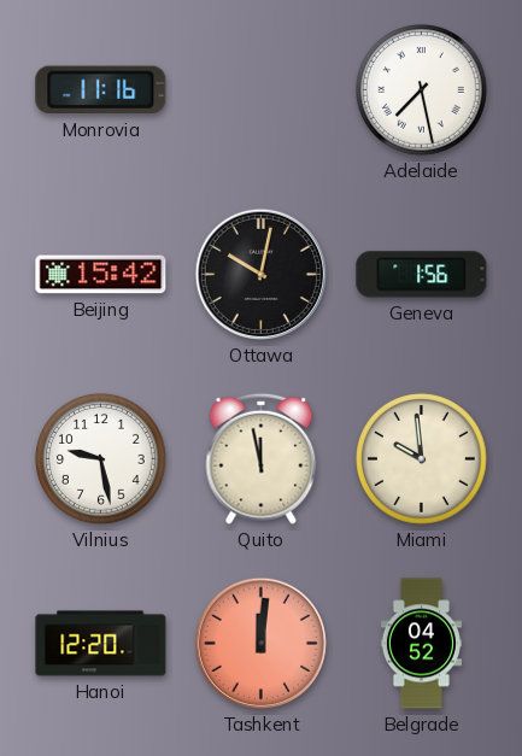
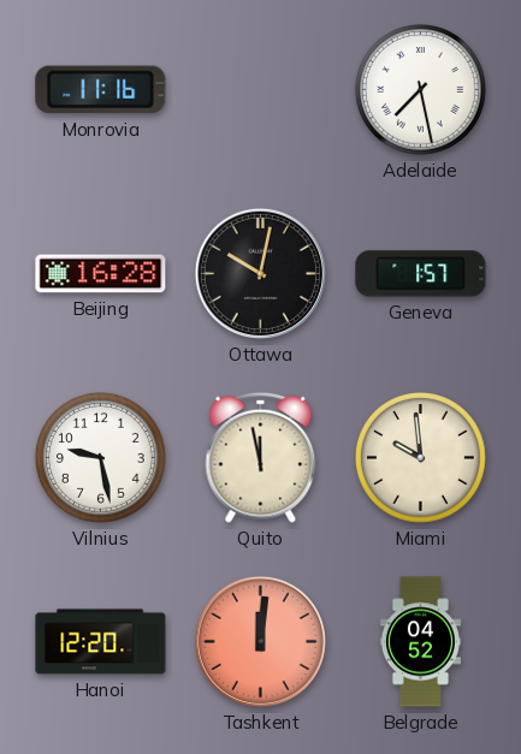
Beijing: 15:42 -> 16:28 (101, 274)
Geneva: 1:56 -> 1:57 (421, 274)
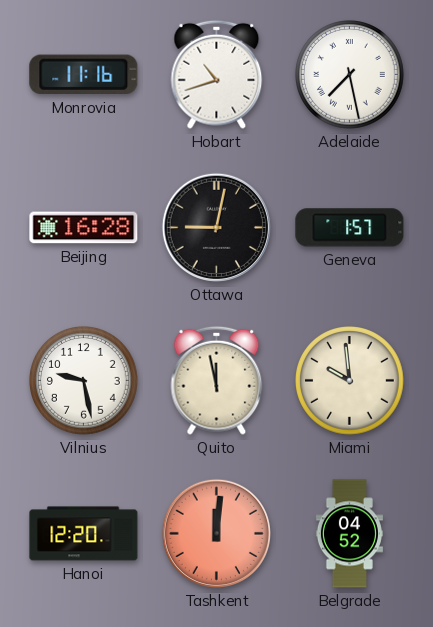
Hobart: none -> 10:42 (217, 74)
Ottawa: 10:02 -> 9:02 (216, 227)
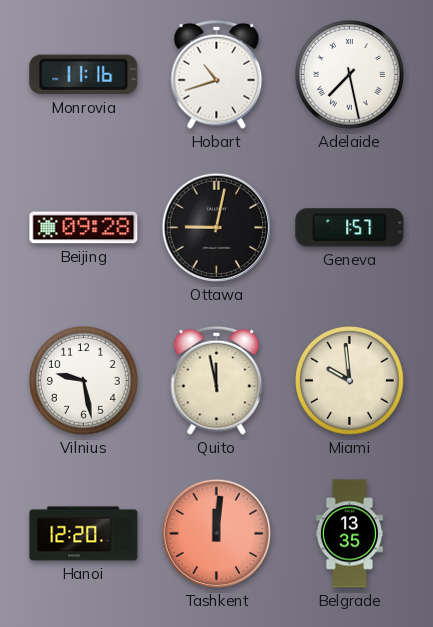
Beijing: 16:28 -> 09:28 (84, 228)
Belgrade: 04:52 -> 13:35 (349, 534)
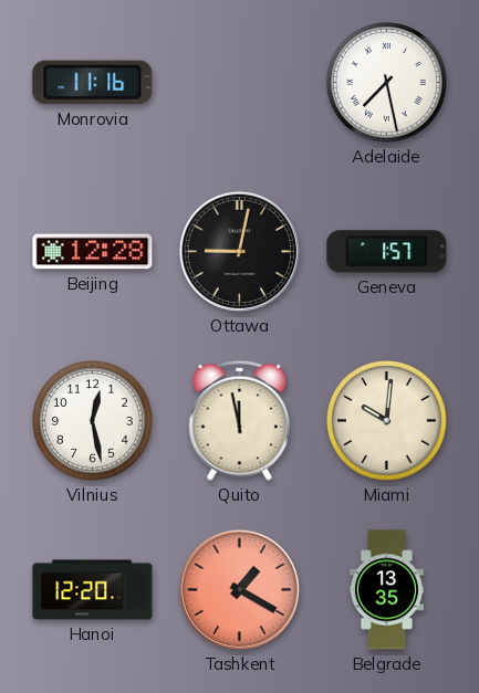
Hobart: 10:42 -> none (217, 74)
Beijing: 09:28 -> 12:28 (93, 252)
Vilnius: 9:28 -> 12:28 (93, 421)
Miami: 9:59 -> 10:01 (387, 421)
Tashkent: 12:01 -> 1:20 (239, 589)
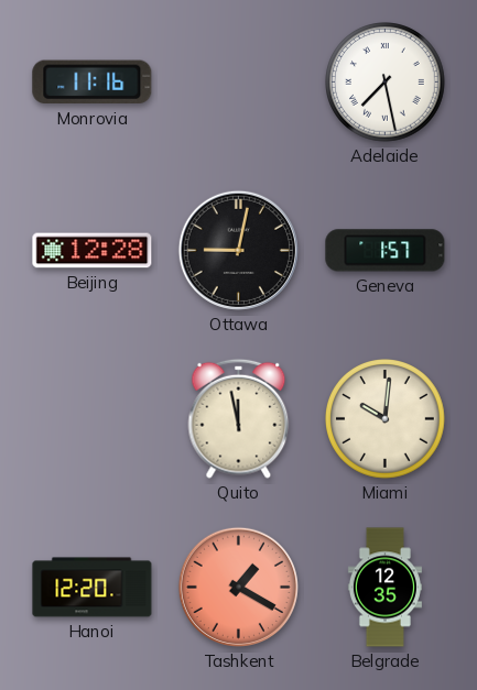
Vilnius: 12:28 -> none (93, 421)
Belgrade: 13:35 -> 12:35 (384, 588)
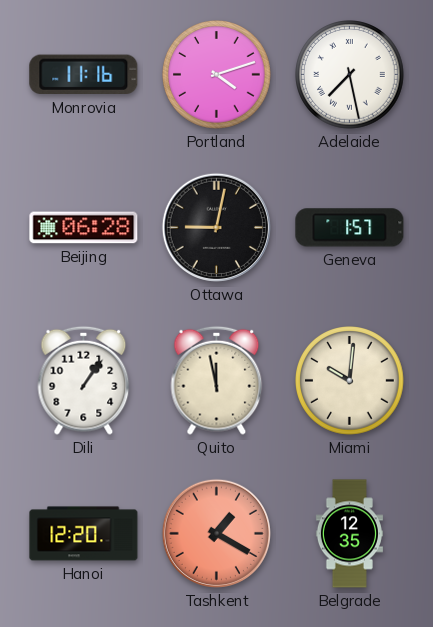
Portland: none -> 4:12 (217, 75)
Beijing: 12:28 -> 06:28 (84, 228)
Dili: none -> 1:06 (84, 380)
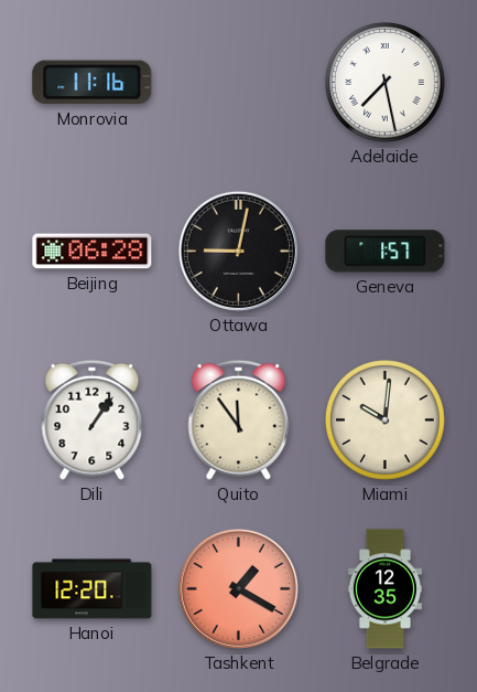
Portland: 4:12 -> none (217, 75)
Quito: 11:58 -> 11:54 (239, 419)
